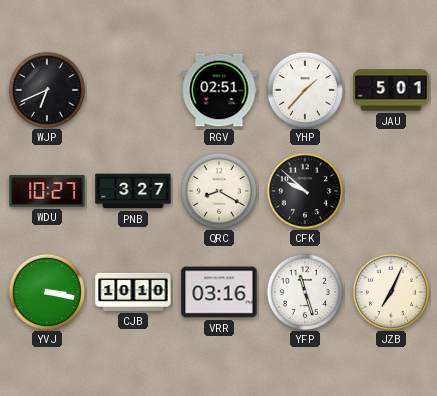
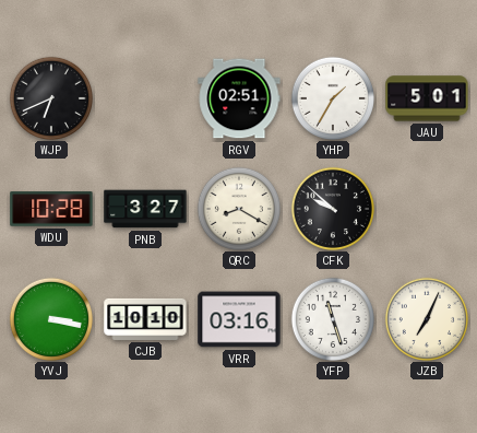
YHP: 1:37 -> 1:35 (332, 97)
WDU: 10:27 -> 10:28 (51, 209)
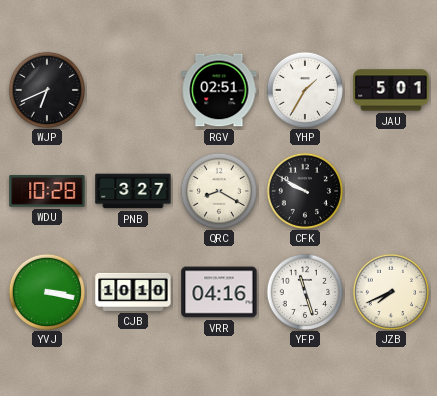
CFK: 9:52 -> 9:50 (304, 190)
VRR: 03:16 -> 04:16 (219, 292)
JZB: 7:04 -> 7:41 (390, 291)
